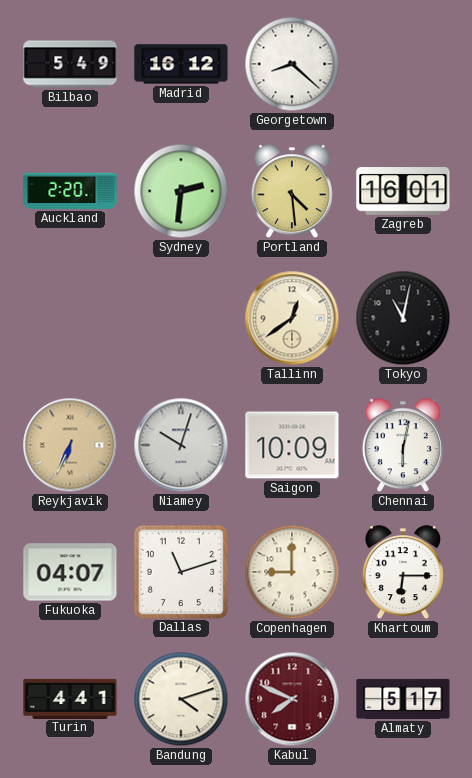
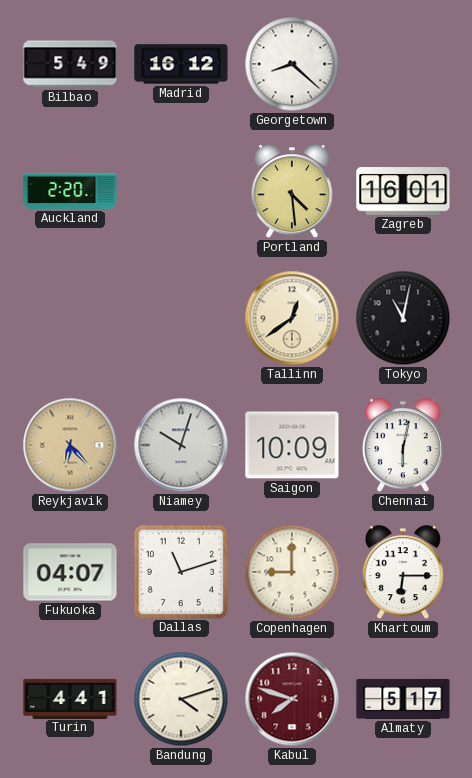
Sydney: 2:31 -> none (181, 191)
Reykjavik: 6:34 -> 6:23 (70, 445)
Kabul: 7:49 -> 7:48 (292, 699)
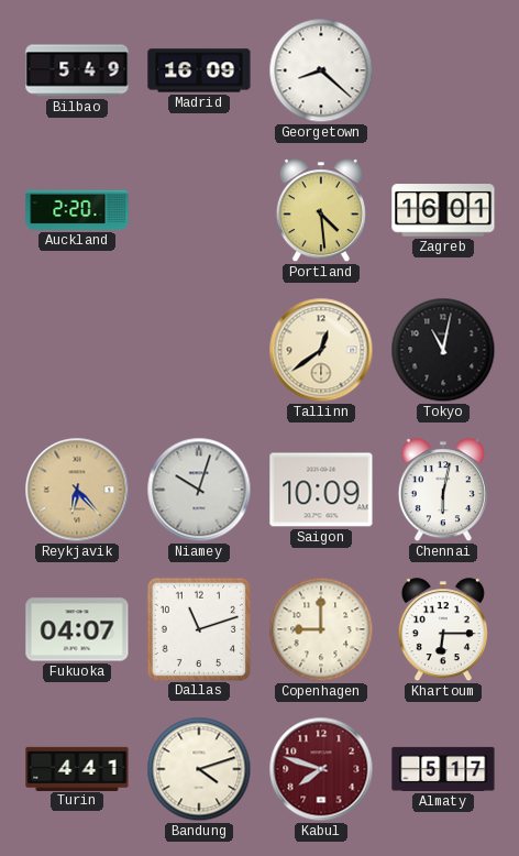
Madrid: 16:12 -> 16:09 (199, 70)
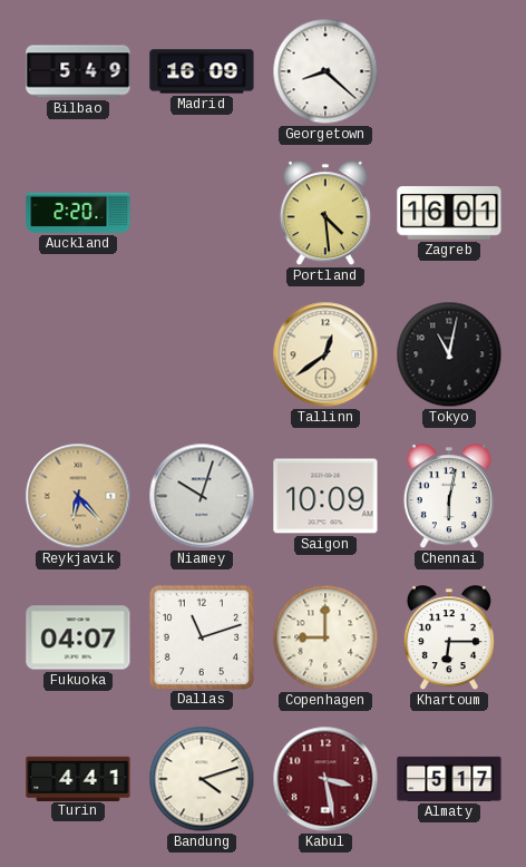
Kabul: 7:48 -> 3:28 (325, 779)
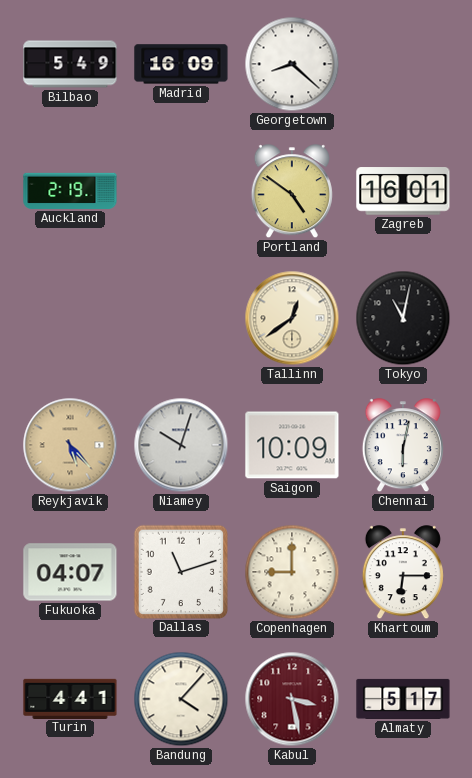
Auckland: 2:20 -> 2:19 (70, 191)
Portland: 4:29 -> 4:51 (292, 192)
Reykjavik: 6:23 -> 5:23 (70, 445)
Bandung: 4:12 -> 4:07 (181, 699)
